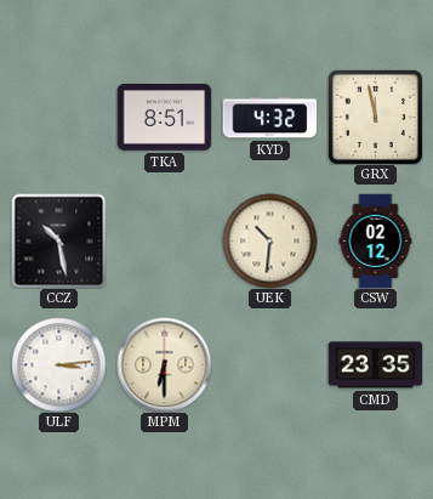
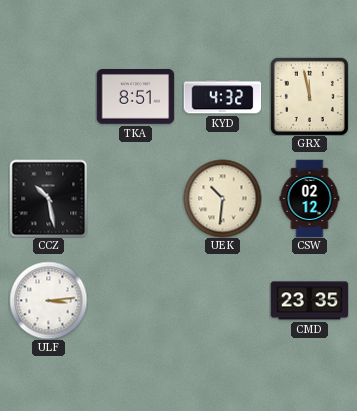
MPM: 6:30 -> none (164, 364)
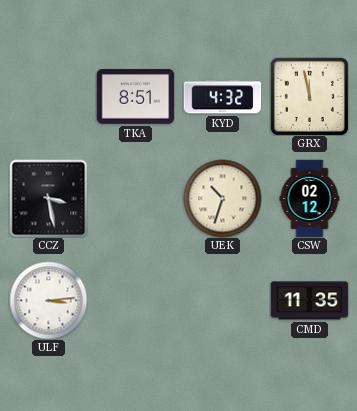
CCZ: 10:28 -> 3:28 (48, 198)
UEK: 10:31 -> 10:33 (222, 198)
CMD: 23:35 -> 11:35 (309, 301)
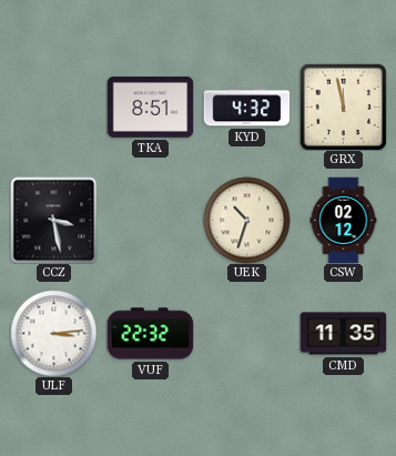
VUF: none -> 22:32 (150, 334)
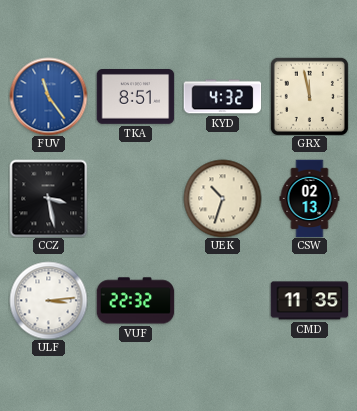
FUV: none -> 11:24 (48, 96)
CSW: 02:12 -> 02:13 (310, 198)
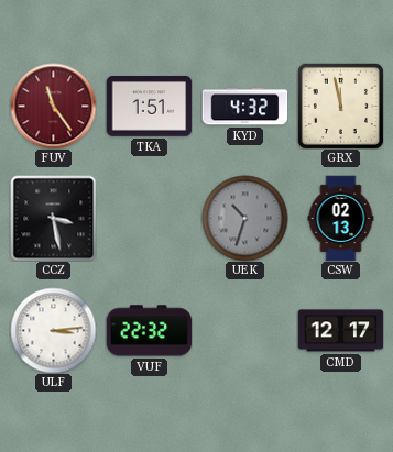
FUV dial: blue -> burgundy (53, 106)
TKA: 8:51 -> 1:51 (149, 107)
UEK dial: cream -> grey (244, 218)
CMD: 11:35 -> 12:17 (340, 331)
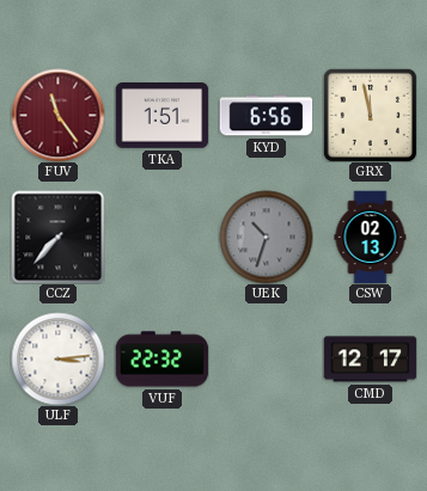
KYD: 4:32 -> 6:56 (266, 116)
CCZ: 3:28 -> 7:37 (57, 237)
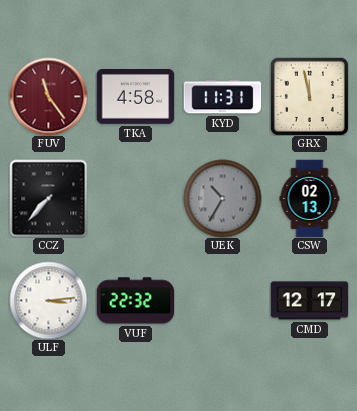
TKA: 1:51 -> 4:58 (135, 97)
KYD: 6:56 -> 11:31 (222, 97)
UEK: 10:33 -> 10:35 (222, 198)
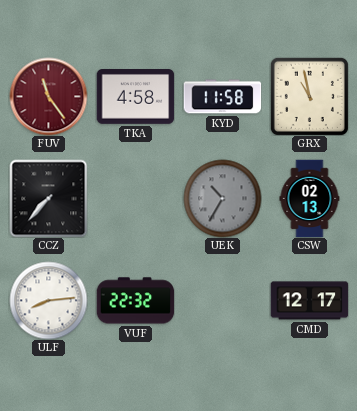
KYD: 11:31 -> 11:58 (222, 97)
GRX: 11:58 -> 10:58 (309, 96)
ULF: 3:14 -> 8:14 (48, 300)
